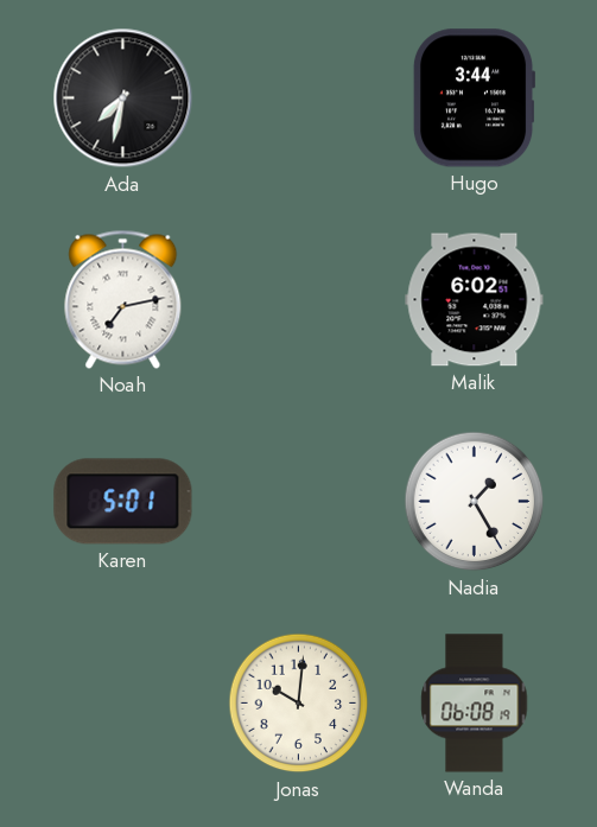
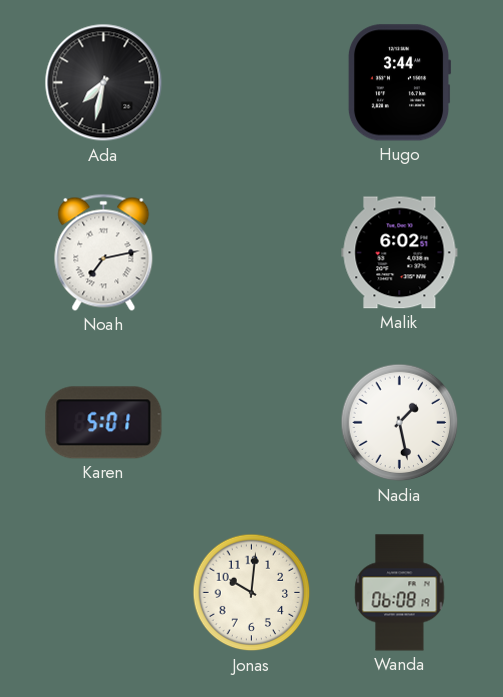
Nadia: 1:25 -> 1:28 (400, 423)
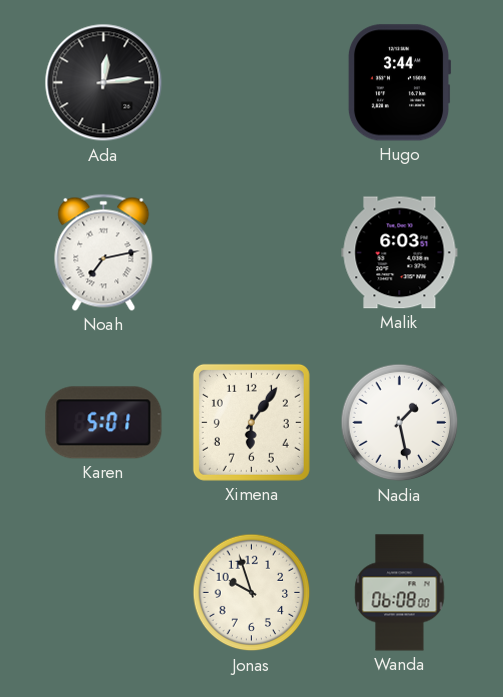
Ada: 7:32 -> 12:14 (104, 83)
Malik: 6:02 -> 6:03 (400, 253)
Ximena: none -> 6:06 (251, 422)
Jonas: 10:01 -> 9:57 (252, 593)
Wanda: 06:08:19 -> 06:08:00 (400, 593)
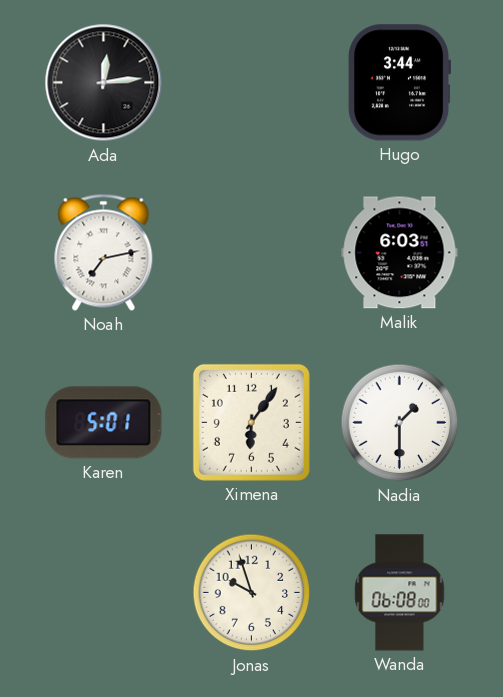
Nadia: 1:28 -> 1:30 (400, 423)
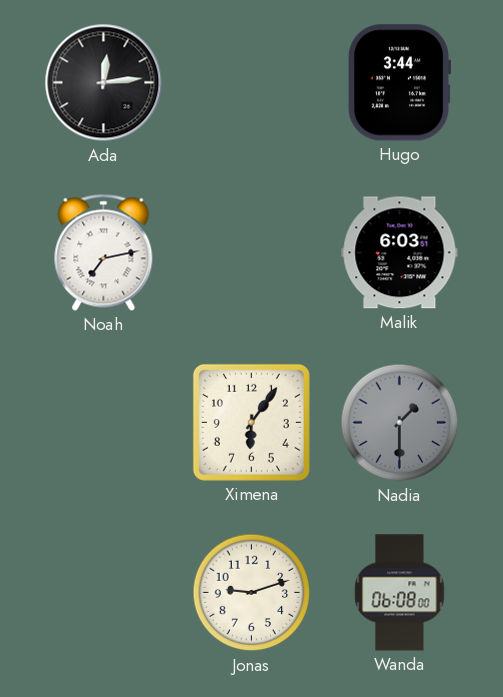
Karen: 5:01 -> none (104, 423)
Nadia dial: white -> grey (400, 423)
Jonas: 9:57 -> 9:12 (252, 593)
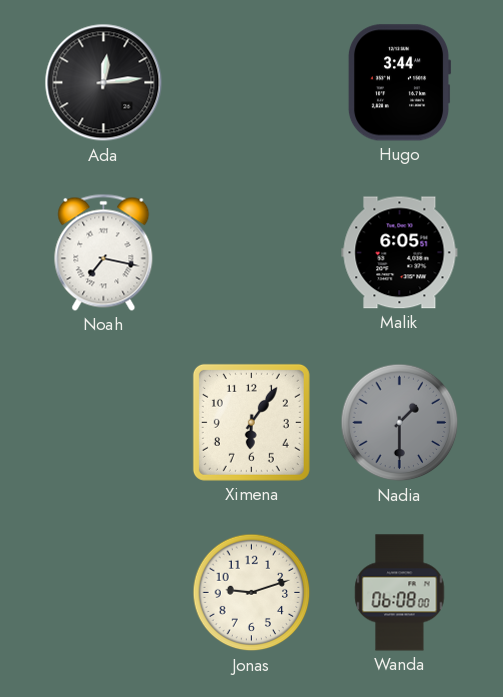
Noah: 7:13 -> 7:17 (104, 252)
Malik: 6:03 -> 6:05 (400, 253)
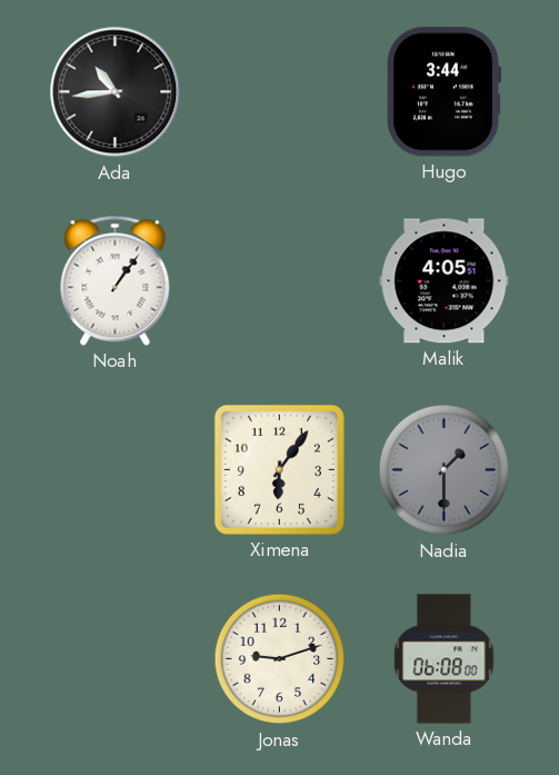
Ada: 12:14 -> 10:44 (116, 92)
Noah: 7:17 -> 1:06 (116, 280)
Malik: 6:05 -> 4:05 (445, 281)
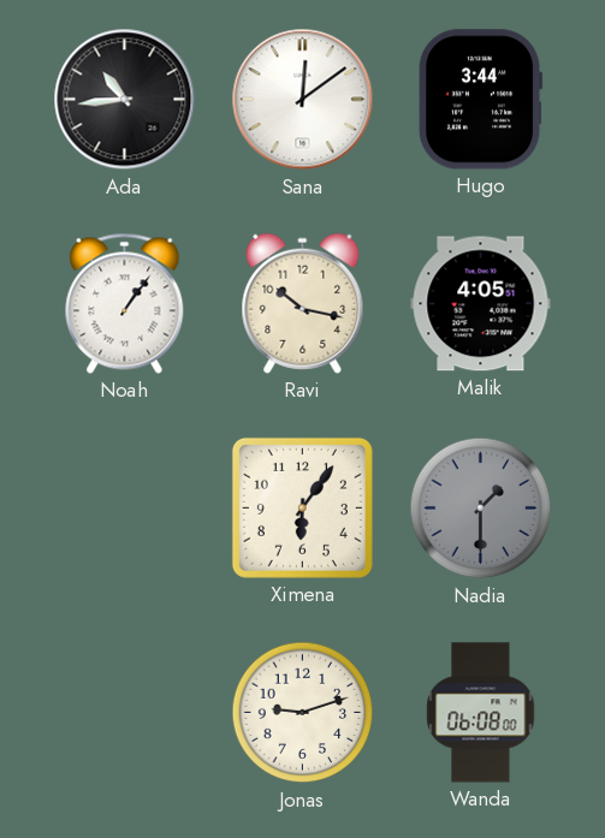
Sana: none -> 12:09 (303, 100)
Ravi: none -> 10:17 (303, 303)
